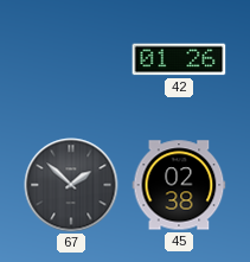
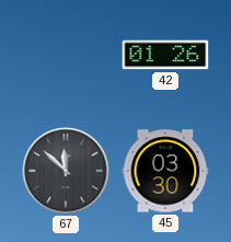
67: 1:52 -> 11:52 (66, 171)
45: 02:38 -> 03:30 (165, 171)
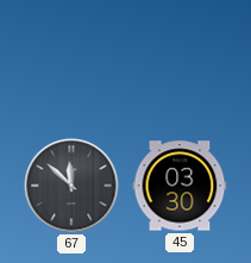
42: 01:26 -> none (165, 55)
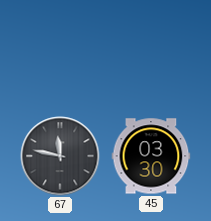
67: 11:52 -> 11:47 (60, 156)
